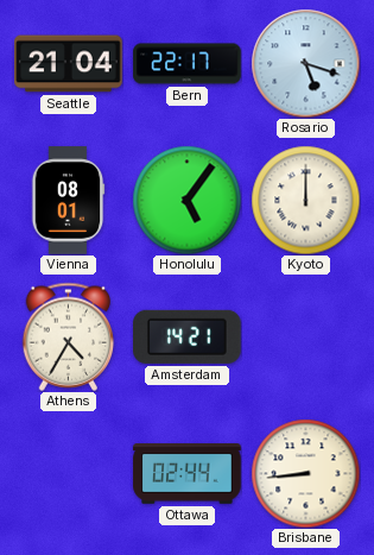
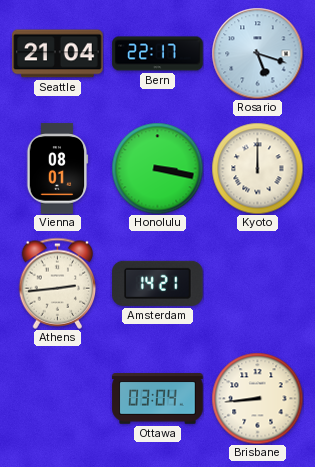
Honolulu: 5:06 -> 3:17 (157, 168)
Athens: 4:35 -> 2:44 (58, 283)
Ottawa: 02:44 -> 03:04 (158, 399)
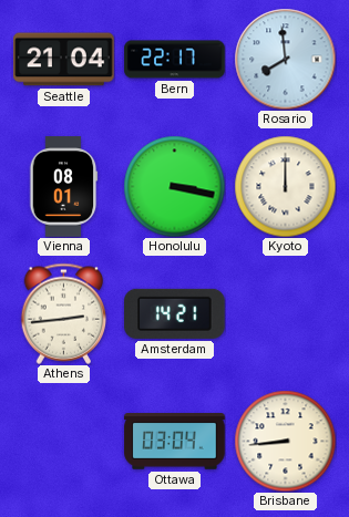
Rosario: 5:18 -> 7:59 (285, 59)
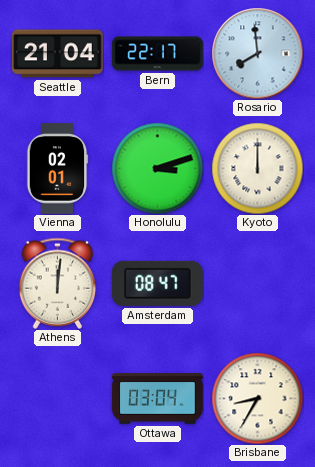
Vienna: 08:01 -> 02:01 (57, 169)
Honolulu: 3:17 -> 3:12 (157, 168)
Athens: 2:44 -> 12:01 (58, 283)
Amsterdam: 14:21 -> 08:47 (158, 283)
Brisbane: 8:44 -> 8:35 (257, 398)
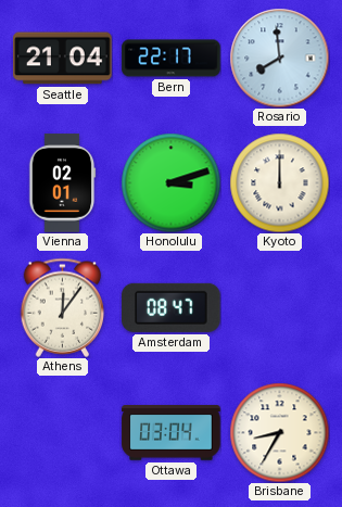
Athens: 12:01 -> 12:06 (63, 307)
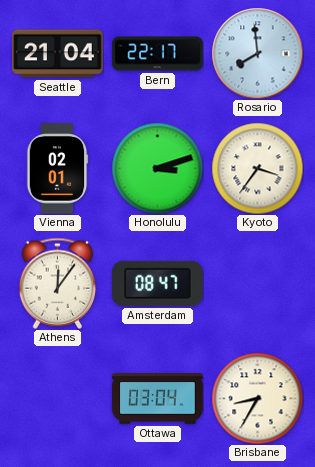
Kyoto: 12:00 -> 3:36 (257, 168)
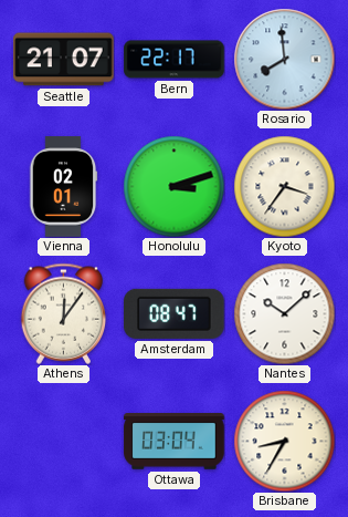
Seattle: 21:04 -> 21:07 (64, 60)
Nantes: none -> 10:08 (284, 313)
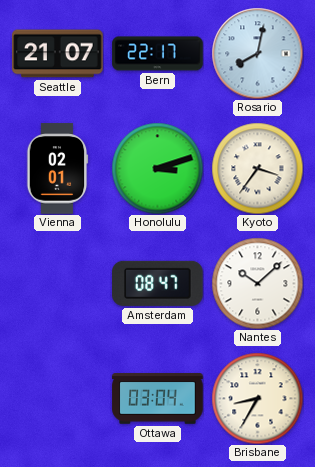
Rosario: 7:59 -> 8:02 (257, 53)
Athens: 12:06 -> none (64, 313)
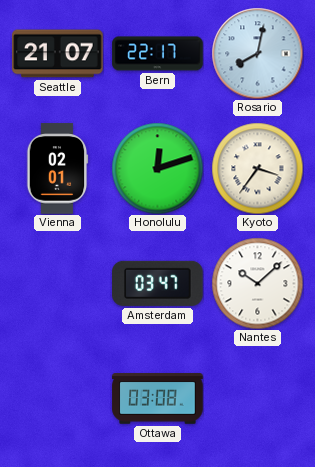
Honolulu: 3:12 -> 12:12 (157, 168)
Amsterdam: 08:47 -> 03:47 (158, 283)
Ottawa: 03:04 -> 03:08 (158, 399)
Brisbane: 8:35 -> none (257, 398)
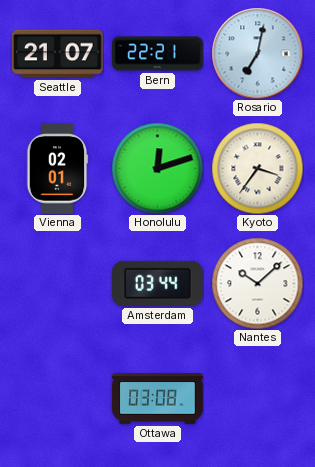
Bern: 22:17 -> 22:21 (158, 54)
Rosario: 8:02 -> 7:02 (257, 53)
Amsterdam: 03:47 -> 03:44 (158, 283)
